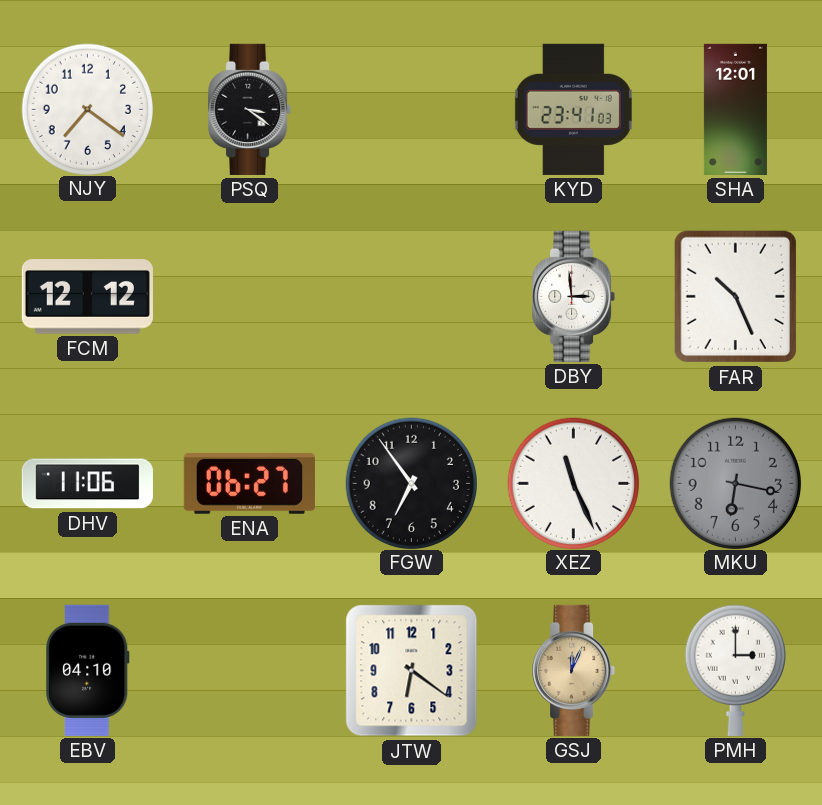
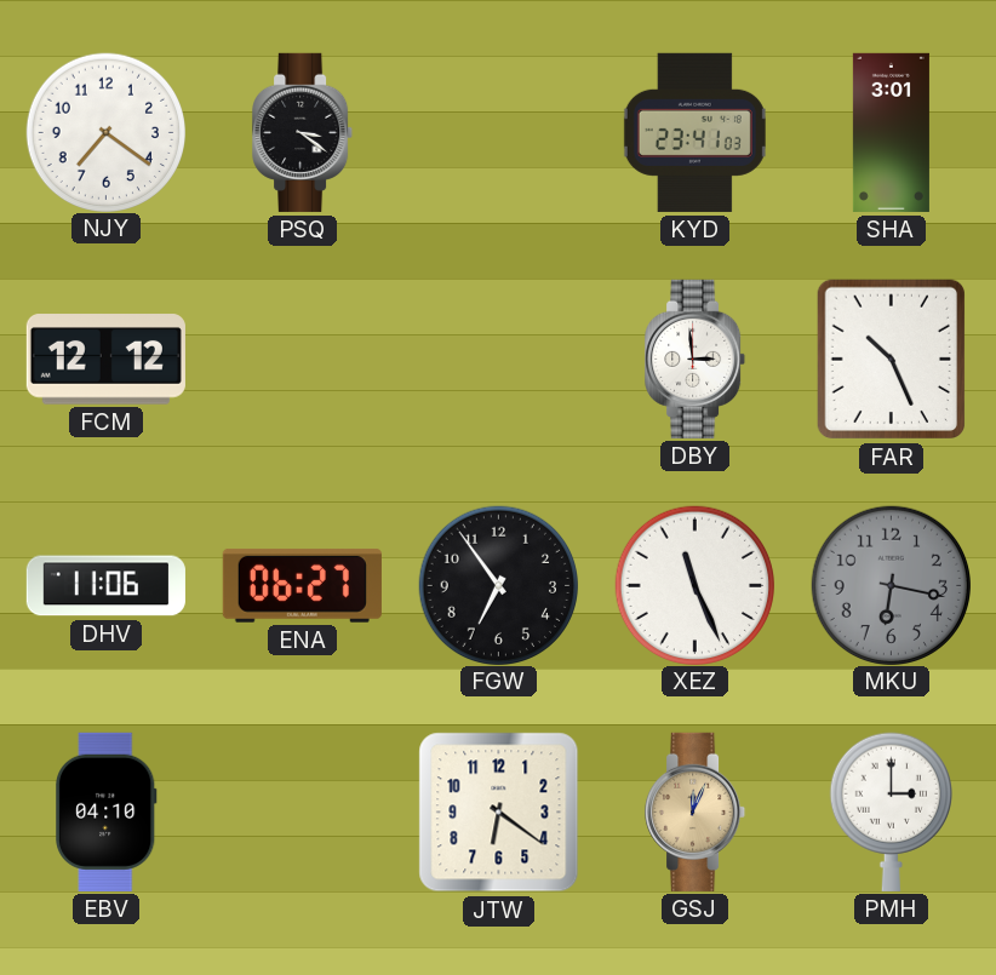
SHA: 12:01 -> 3:01 (891, 132)
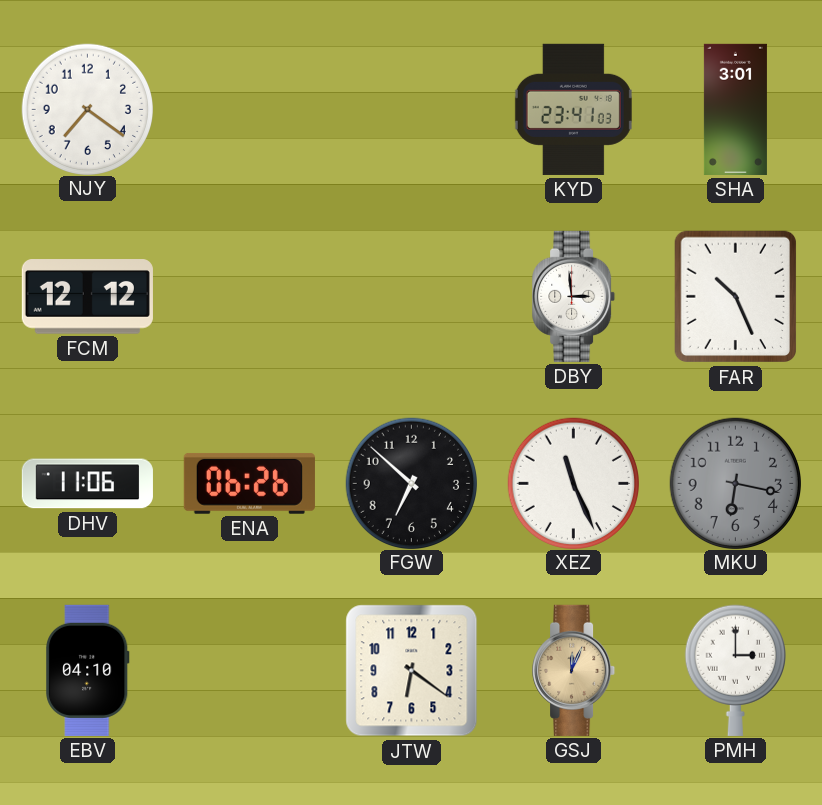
PSQ: 3:21 -> none (303, 132)
ENA: 06:27 -> 06:26 (249, 483)
FGW: 6:54 -> 6:52 (411, 483)
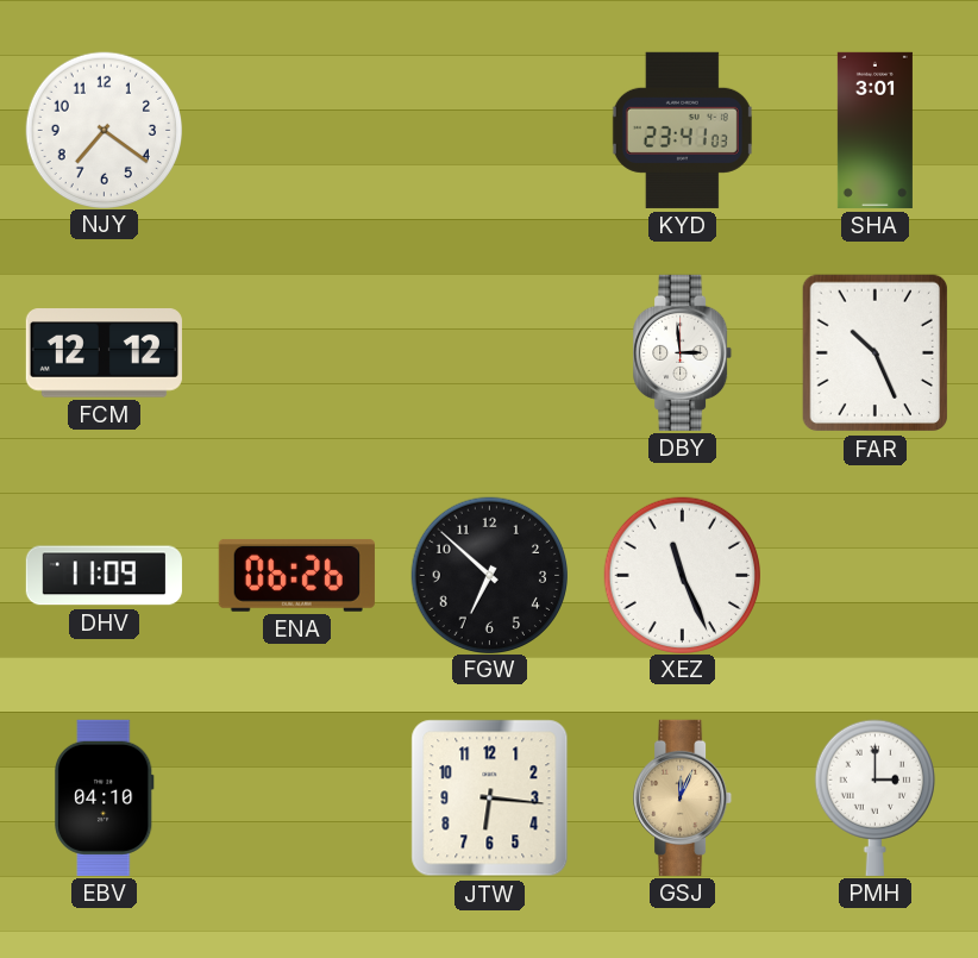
DHV: 11:06 -> 11:09 (104, 576)
MKU: 6:17 -> none (735, 483)
JTW: 6:21 -> 6:16 (490, 799)
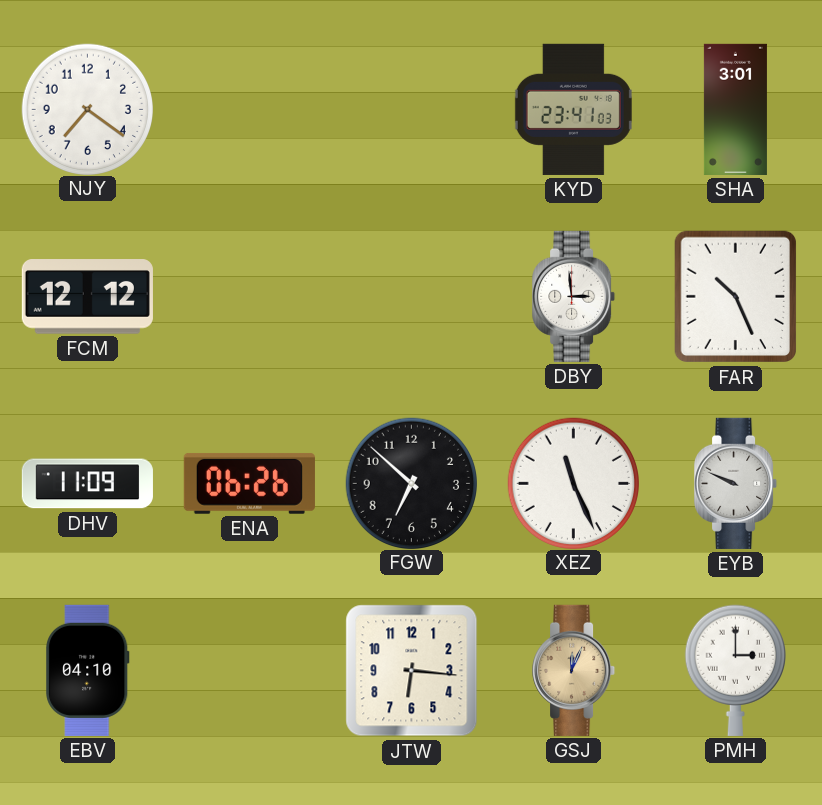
EYB: none -> 9:49 (736, 483)
